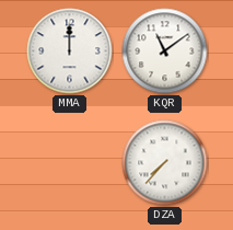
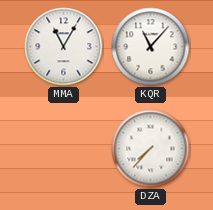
MMA: 12:00 -> 11:05 (64, 47)
KQR: 11:09 -> 11:07 (151, 47)
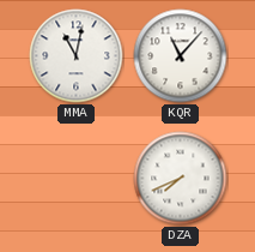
MMA: 11:05 -> 11:02 (77, 56)
DZA: 7:37 -> 7:41 (181, 179)
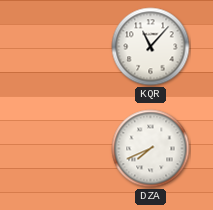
MMA: 11:02 -> none (77, 56)
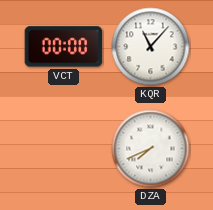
VCT: none -> 00:00 (64, 47)
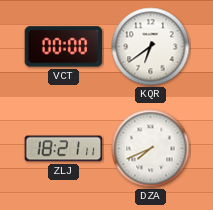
KQR: 11:07 -> 6:39 (151, 47)
ZLJ: none -> 18:21 (64, 149)
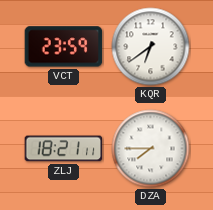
VCT: 00:00 -> 23:59 (64, 47)
DZA: 7:41 -> 7:45 (151, 149)
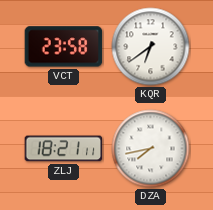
VCT: 23:59 -> 23:58 (64, 47)
DZA: 7:45 -> 7:43 (151, 149)
